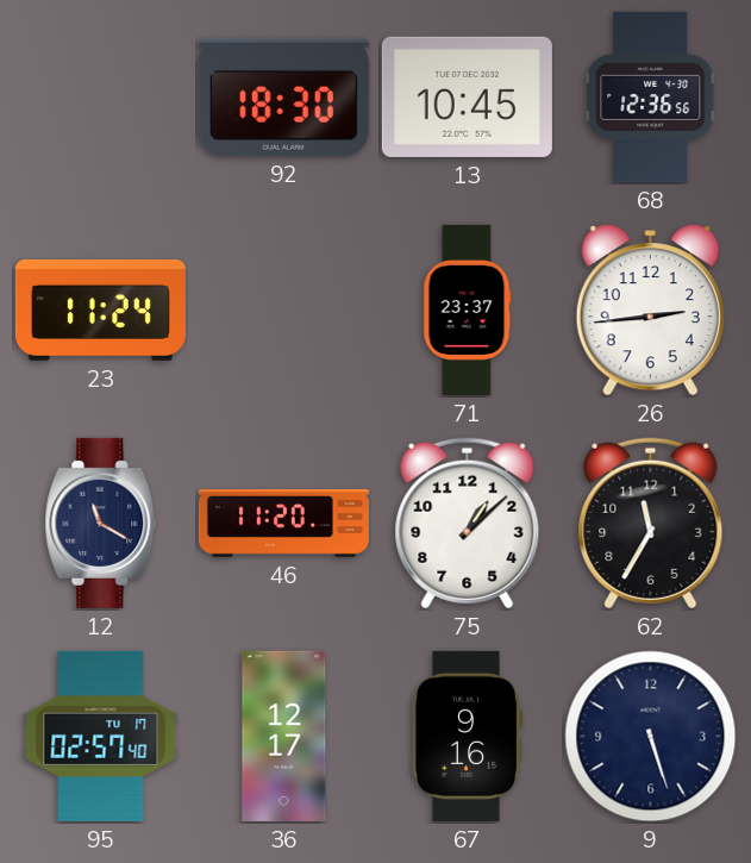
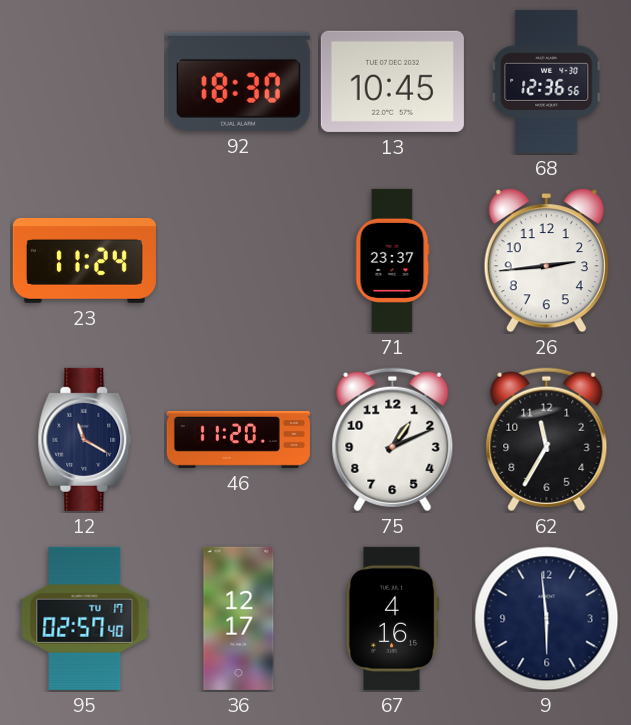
75: 1:08 -> 1:11 (393, 440)
67: 9:16 -> 4:16 (392, 618)
9: 5:27 -> 5:59 (547, 619)
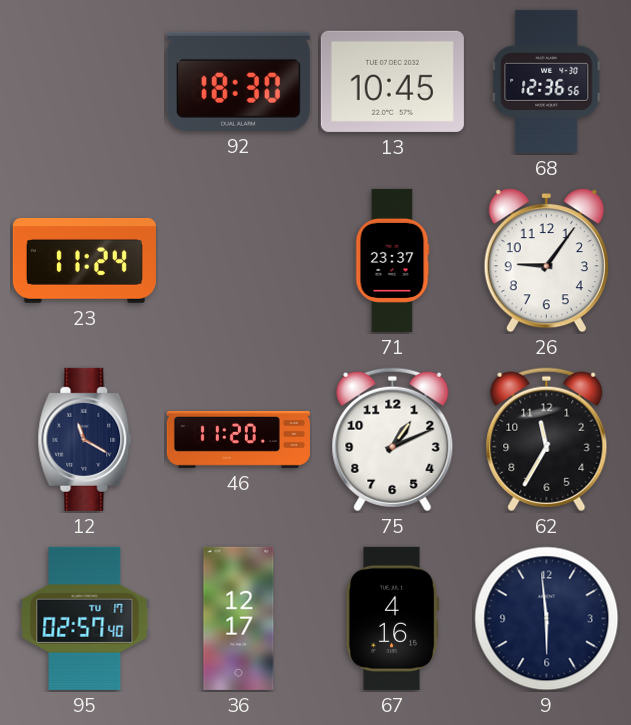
26: 2:44 -> 9:06 (546, 261)
